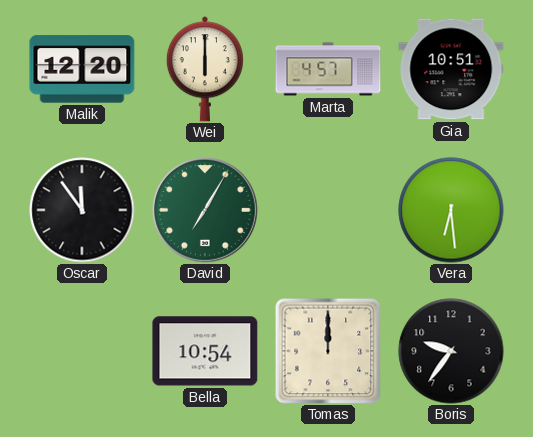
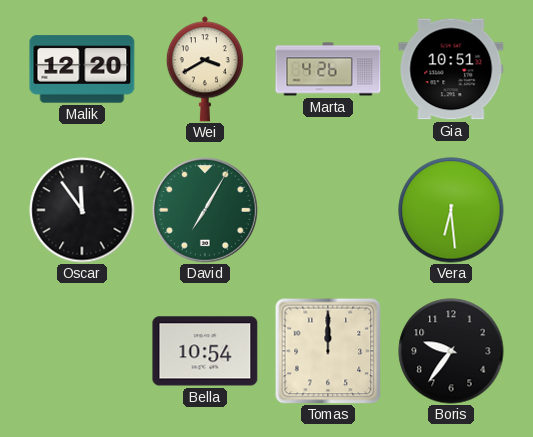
Wei: 6:00 -> 3:40 (205, 69)
Marta: 4:57 -> 4:26 (328, 69)
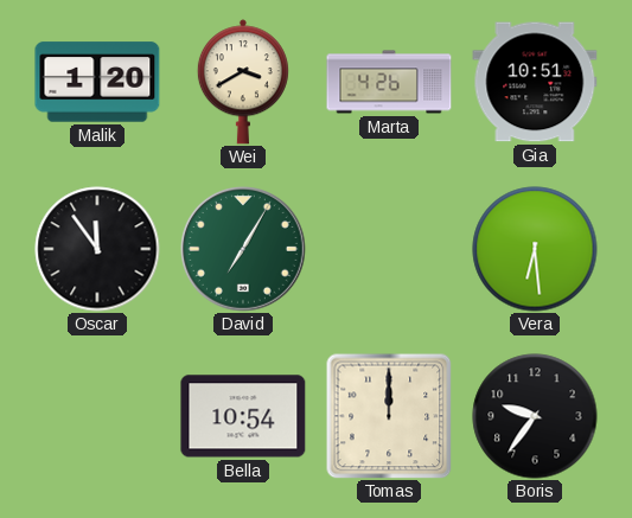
Malik: 12:20 -> 1:20 (97, 82)
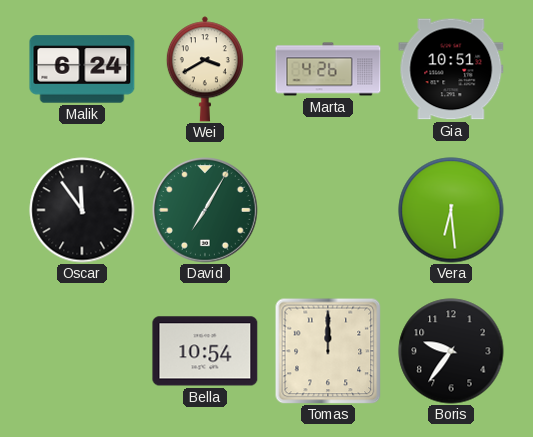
Malik: 1:20 -> 6:24 (82, 69)
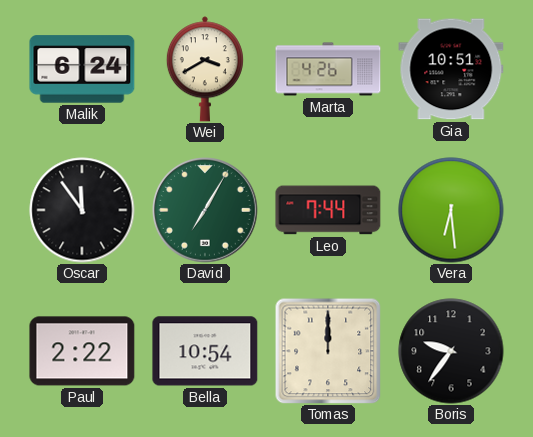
Leo: none -> 7:44 (328, 210)
Paul: none -> 2:22 (82, 351)
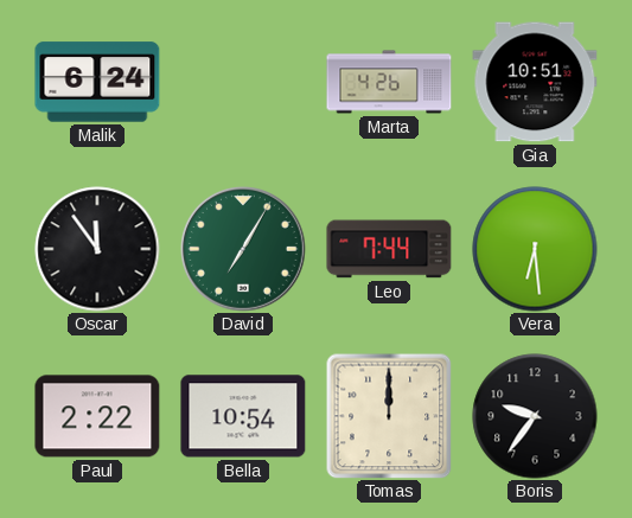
Wei: 3:40 -> none (205, 69)
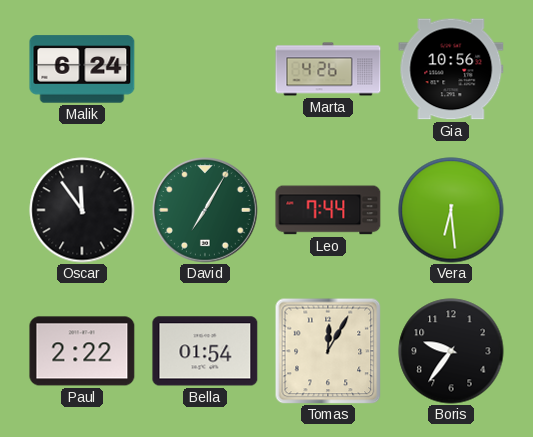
Gia: 10:51 -> 10:56 (451, 69)
Bella: 10:54 -> 01:54 (205, 351)
Tomas: 12:00 -> 12:05 (328, 351)
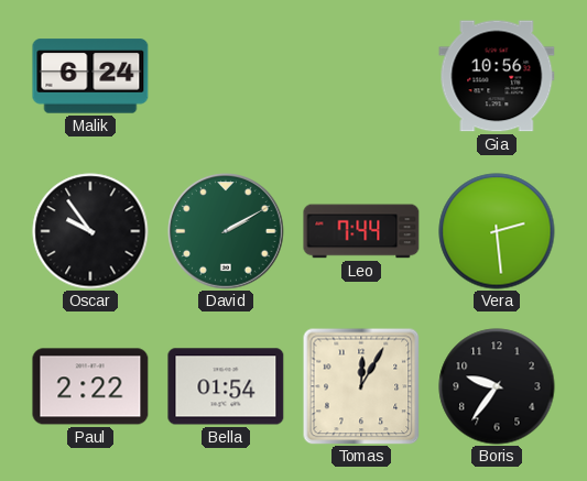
Marta: 4:26 -> none (328, 69)
Oscar: 11:54 -> 9:54 (90, 231)
David: 7:05 -> 2:10 (227, 232)
Vera: 6:29 -> 2:29 (497, 231)
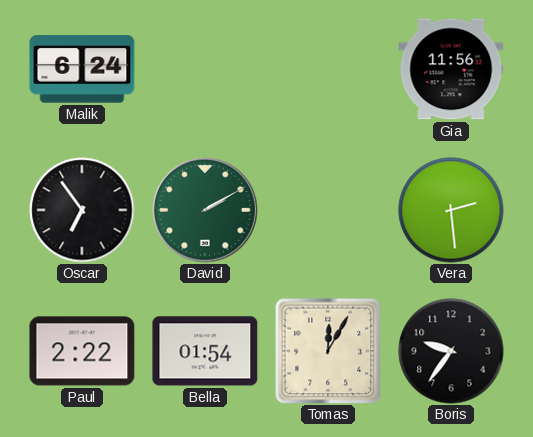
Gia: 10:56 -> 11:56 (451, 69)
Oscar: 9:54 -> 6:54 (82, 210)
Leo: 7:44 -> none (361, 231)
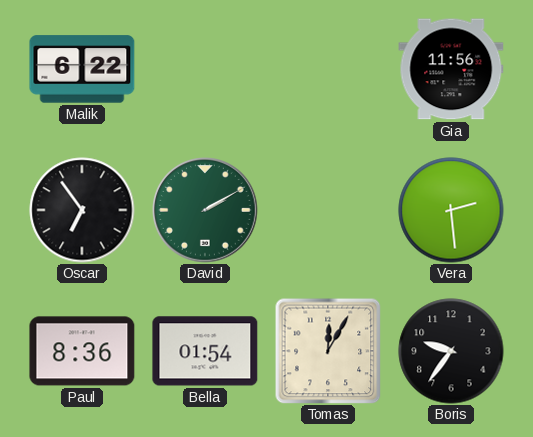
Malik: 6:24 -> 6:22 (82, 69)
Paul: 2:22 -> 8:36 (82, 351)
